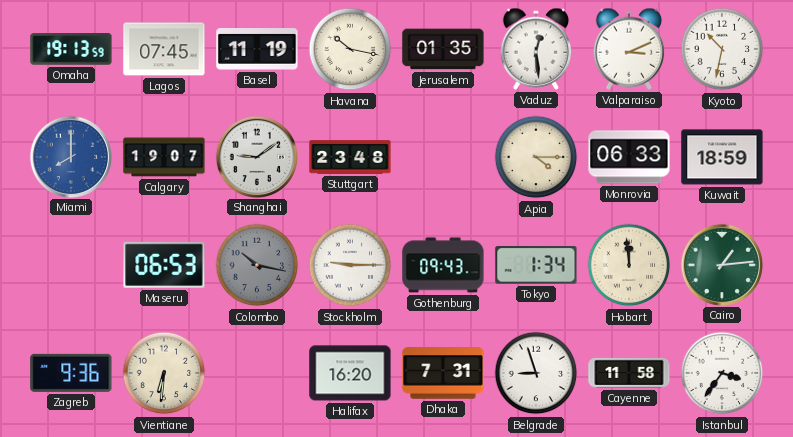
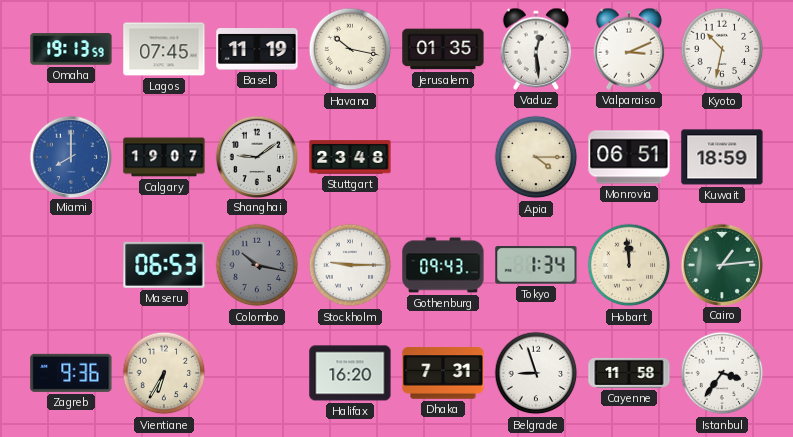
Monrovia: 06:33 -> 06:51 (629, 157)
Vientiane: 6:31 -> 6:35 (164, 373)
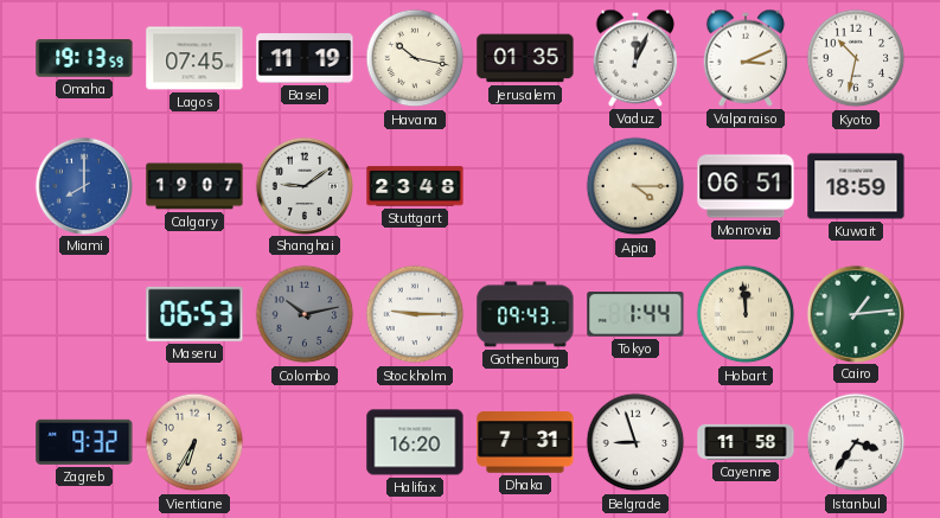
Vaduz: 12:29 -> 12:04 (635, 58)
Colombo: 10:17 -> 10:13 (305, 314)
Tokyo: 1:34 -> 1:44 (635, 314)
Zagreb: 9:36 -> 9:32 (84, 442)
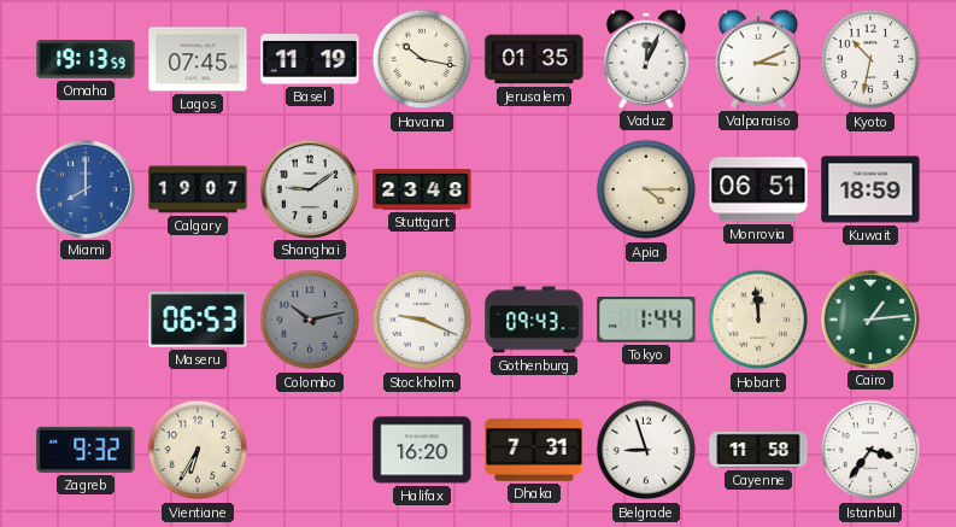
Stockholm: 9:15 -> 9:19 (422, 320)
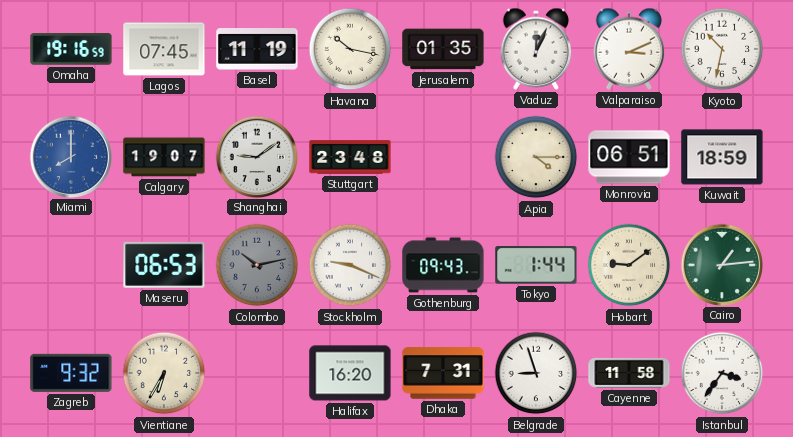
Omaha: 19:13 -> 19:16 (71, 49)
Hobart: 11:59 -> 9:09 (629, 265)
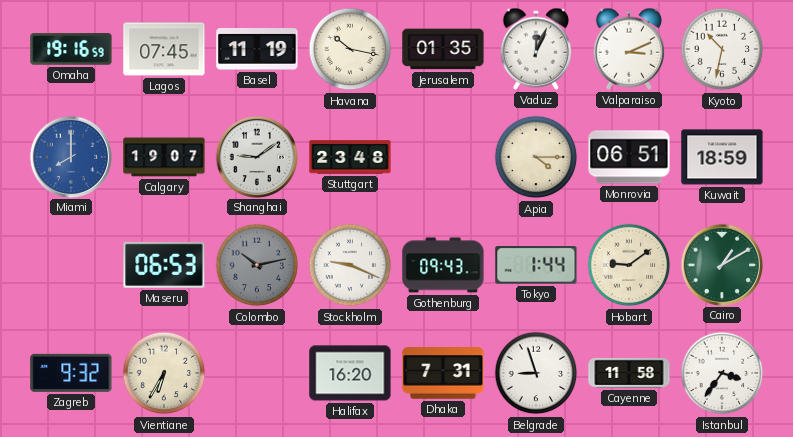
Cairo: 1:14 -> 1:10 (721, 264)
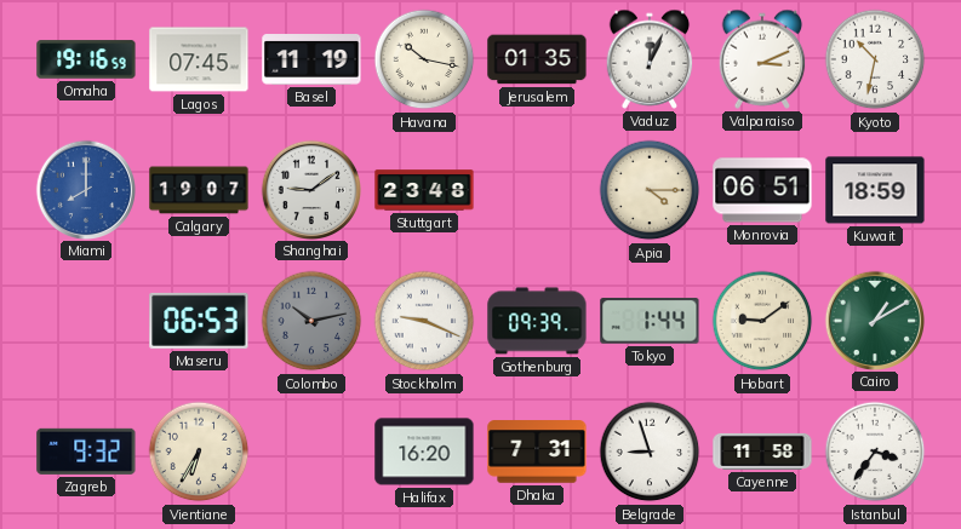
Gothenburg: 09:43 -> 09:39 (537, 321)
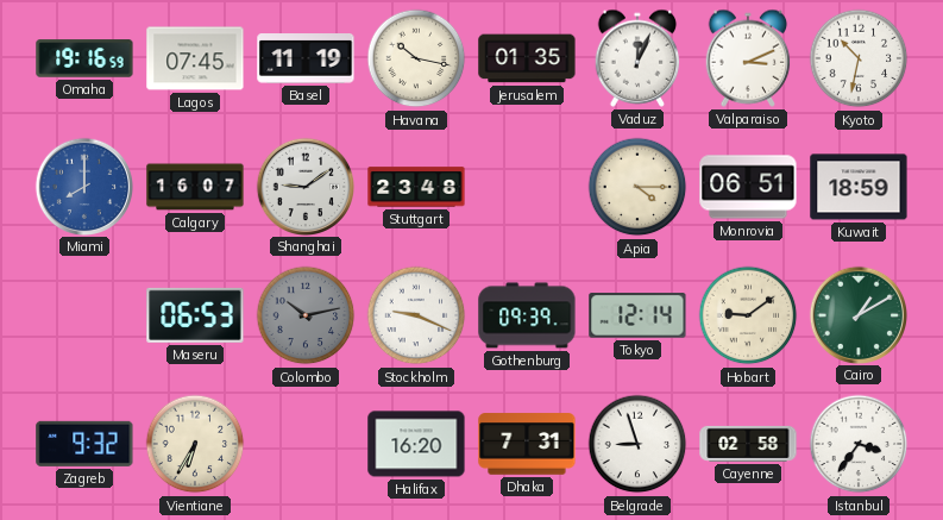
Calgary: 19:07 -> 16:07 (195, 187)
Tokyo: 1:44 -> 12:14 (637, 315)
Cayenne: 11:58 -> 02:58 (748, 444)
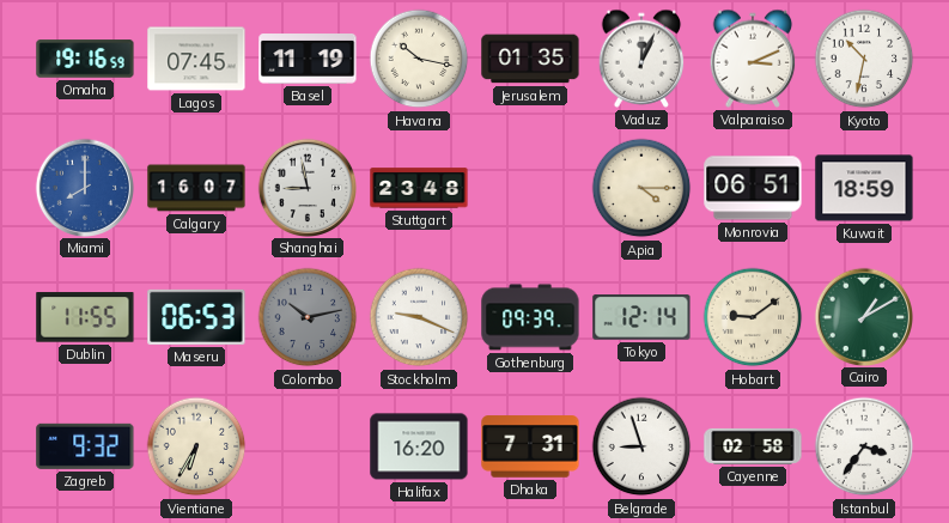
Shanghai: 9:09 -> 8:58 (306, 187)
Dublin: none -> 11:55 (85, 317)
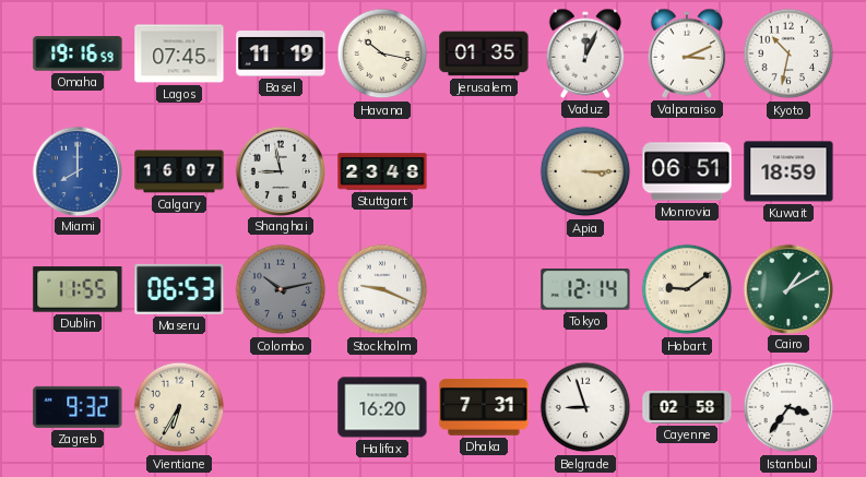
Apia: 4:15 -> 3:15 (585, 171)
Gothenburg: 09:39 -> none (530, 317)
